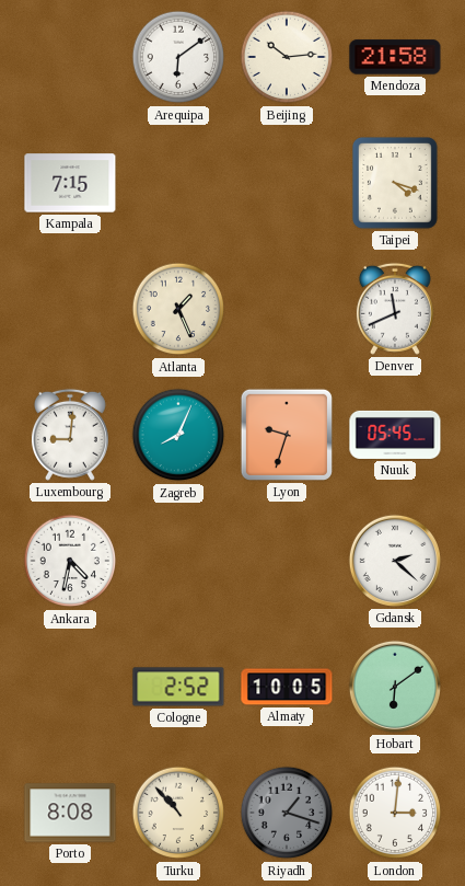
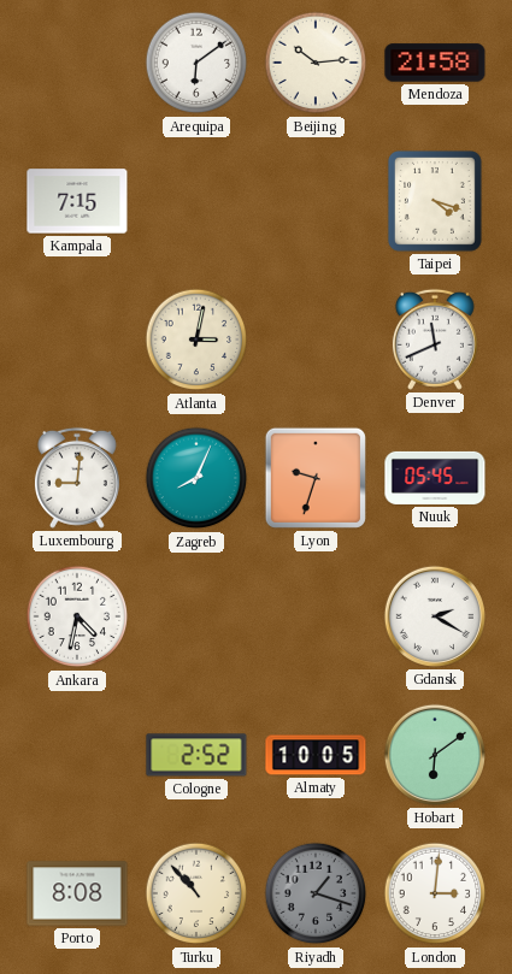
Atlanta: 1:26 -> 3:02 (196, 340)
Gdansk: 2:22 -> 2:20 (435, 616)
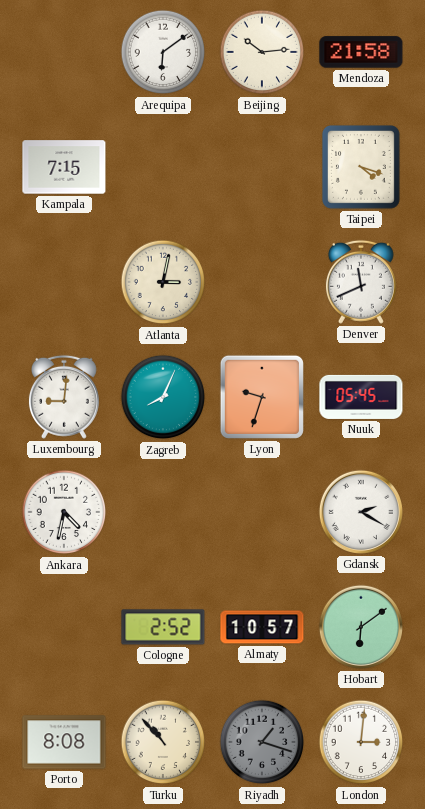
Almaty: 10:05 -> 10:57 (262, 627)
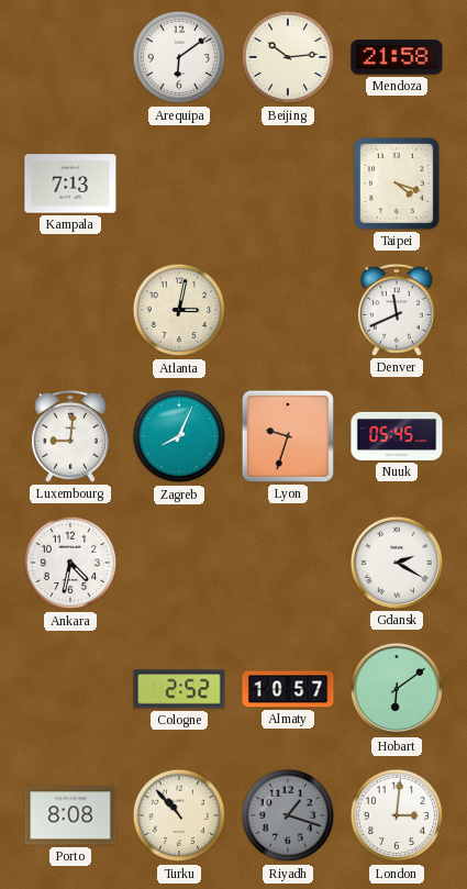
Kampala: 7:15 -> 7:13 (70, 184)
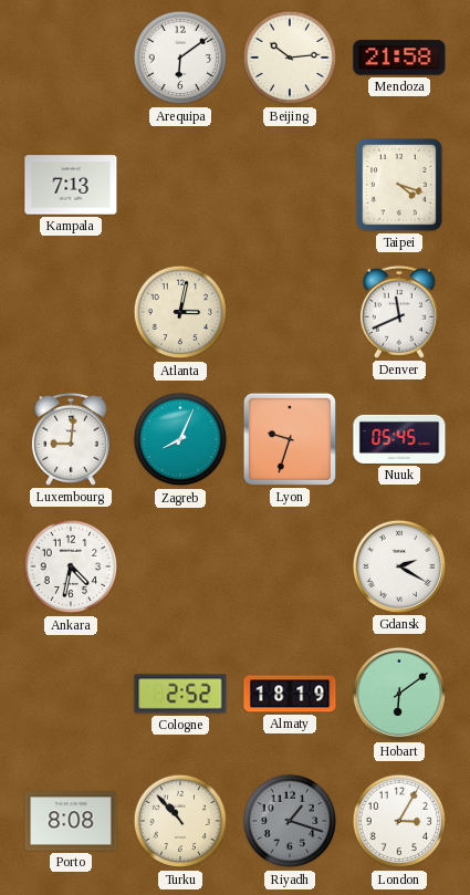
Almaty: 10:57 -> 18:19 (290, 694)
London: 3:01 -> 3:05 (399, 821)
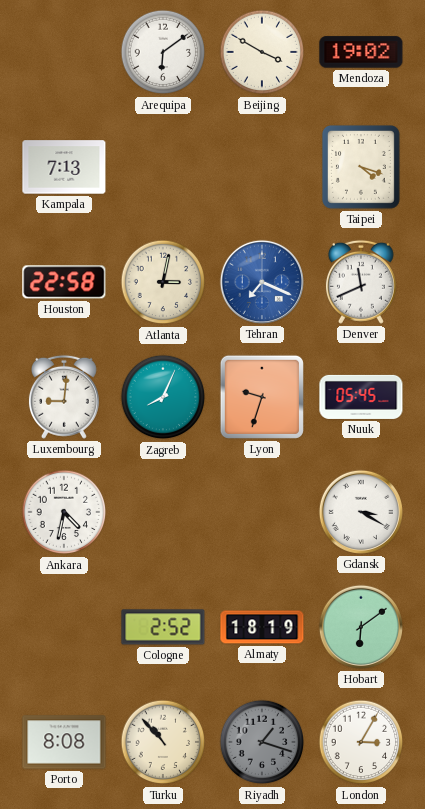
Beijing: 10:14 -> 3:50 (262, 52)
Mendoza: 21:58 -> 19:02 (361, 52)
Houston: none -> 22:58 (64, 282)
Tehran: none -> 7:19 (262, 282)
Gdansk: 2:20 -> 3:20 (361, 512)
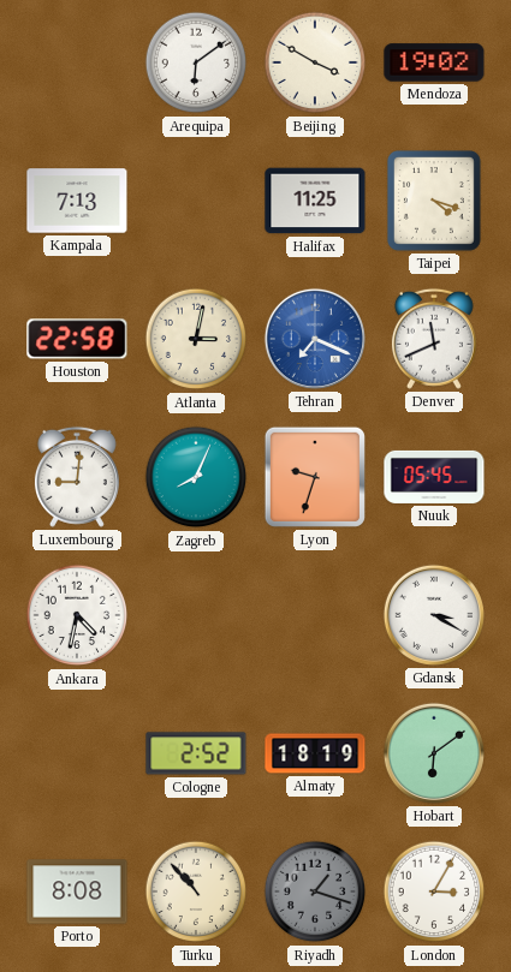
Halifax: none -> 11:25 (315, 201)
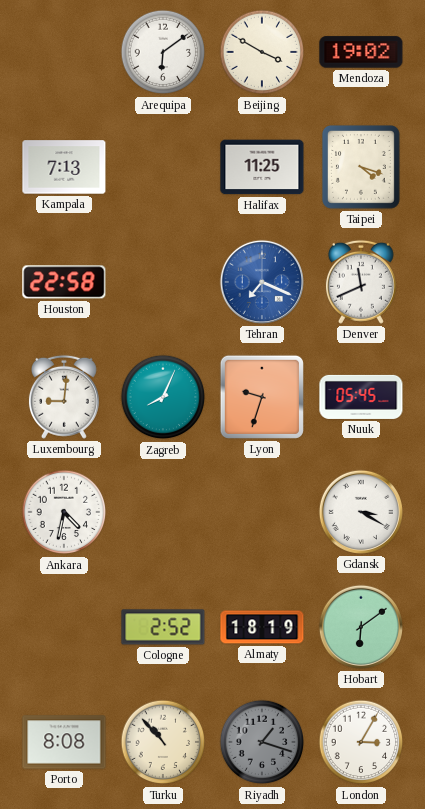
Atlanta: 3:02 -> none (196, 339)
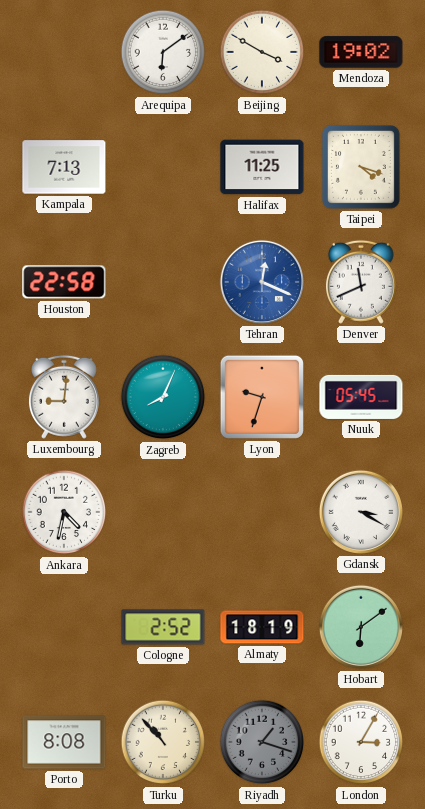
Tehran: 7:19 -> 12:19 (262, 282)
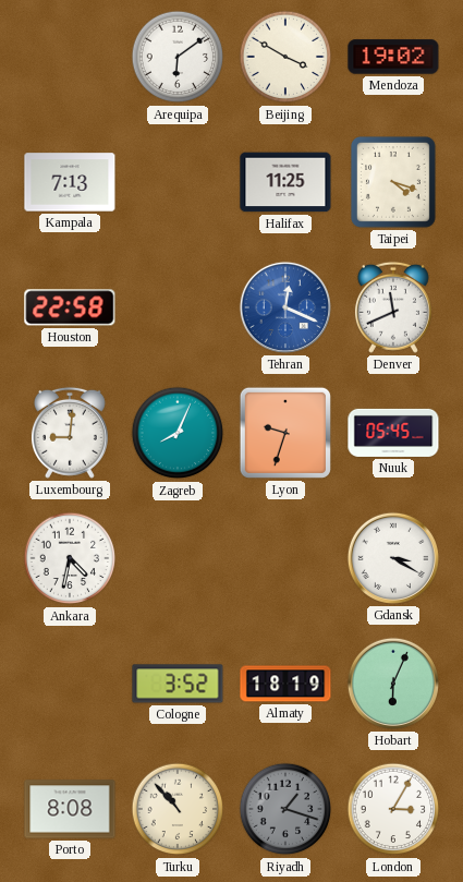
Cologne: 2:52 -> 3:52 (178, 684)
Hobart: 6:09 -> 6:04 (393, 684)
